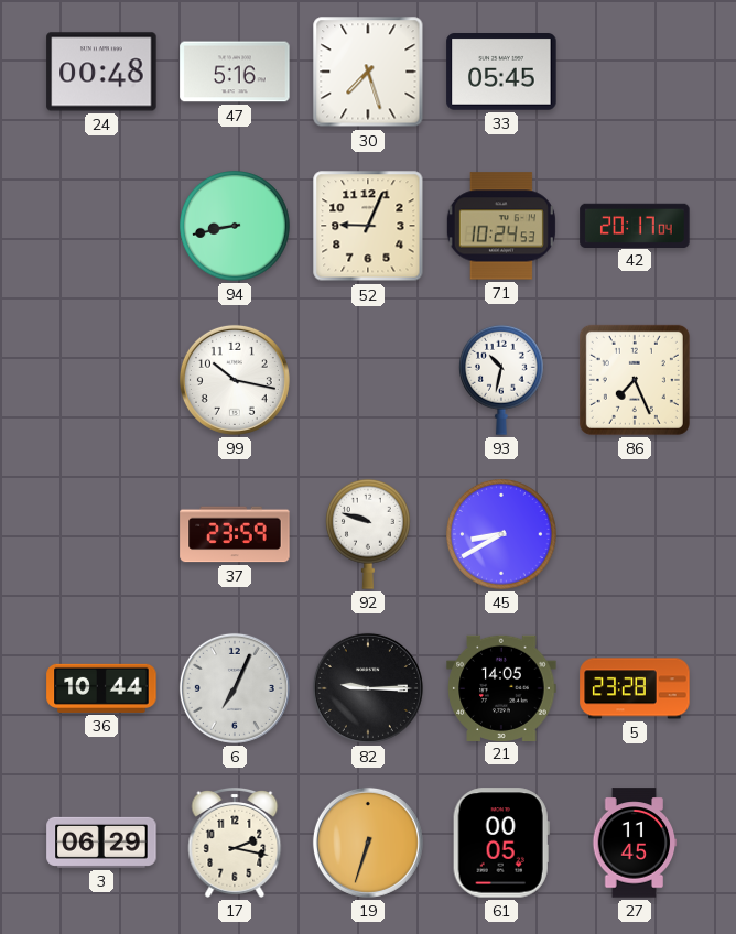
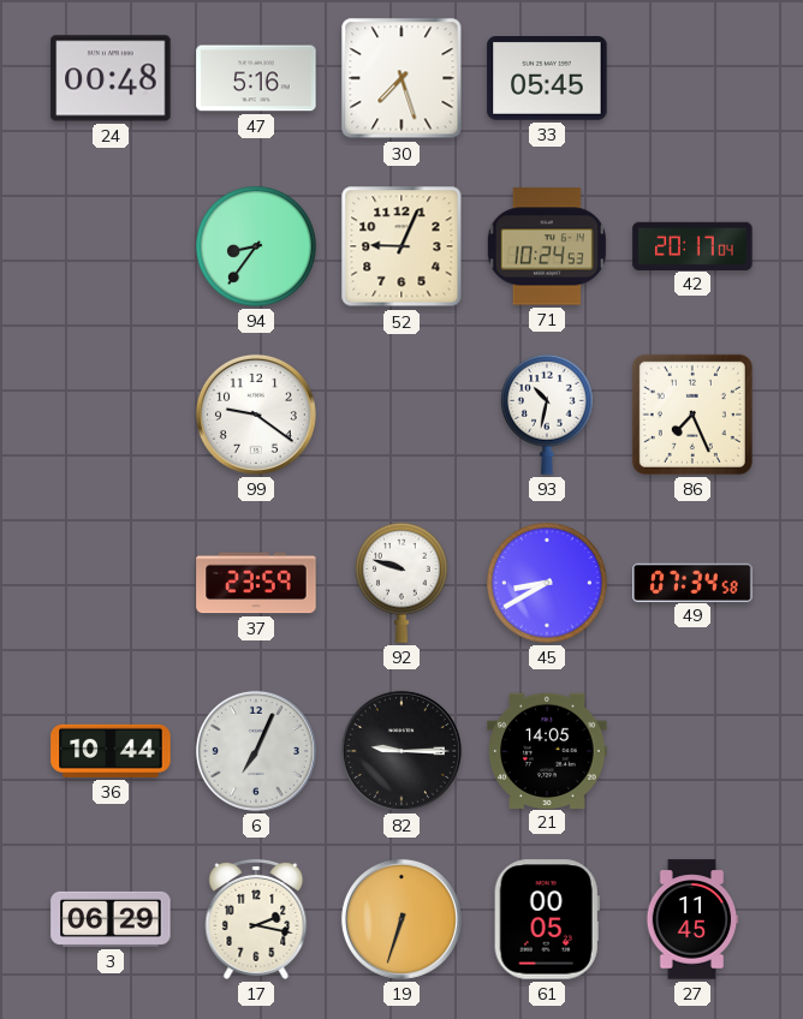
94: 8:43 -> 8:36 (256, 246)
99: 10:17 -> 9:21 (256, 415)
49: none -> 07:34 (692, 582)
5: 23:28 -> none (635, 688)
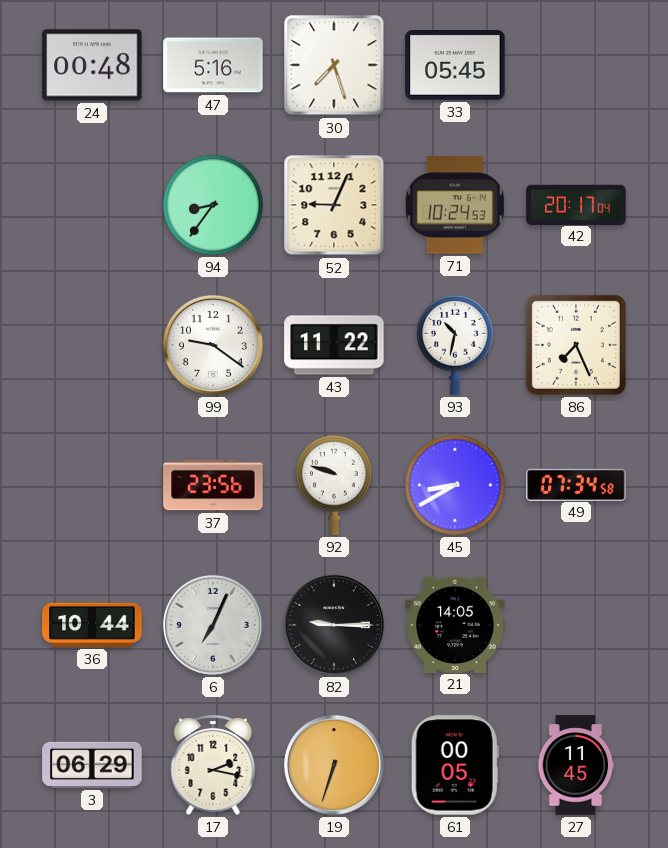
43: none -> 11:22 (334, 345)
37: 23:59 -> 23:56 (213, 485)
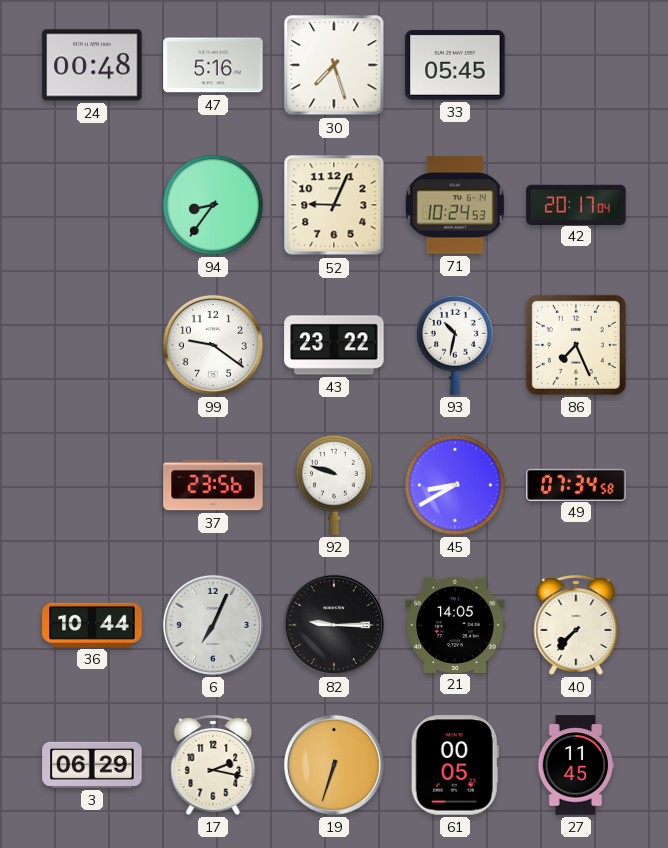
43: 11:22 -> 23:22 (334, 345)
40: none -> 7:37 (576, 625)
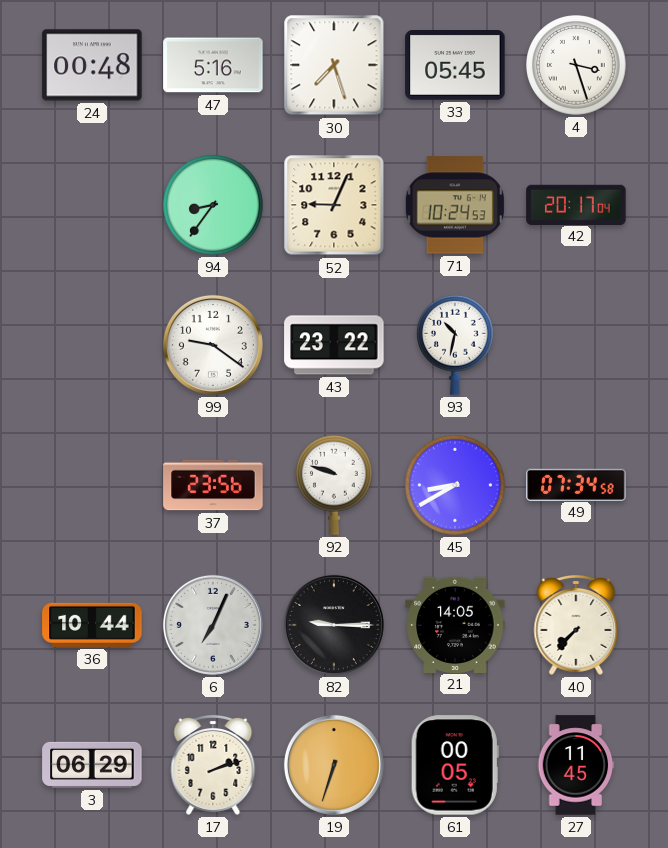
4: none -> 3:27 (576, 65)
86: 7:26 -> none (576, 345)
17: 2:17 -> 2:12 (213, 765)
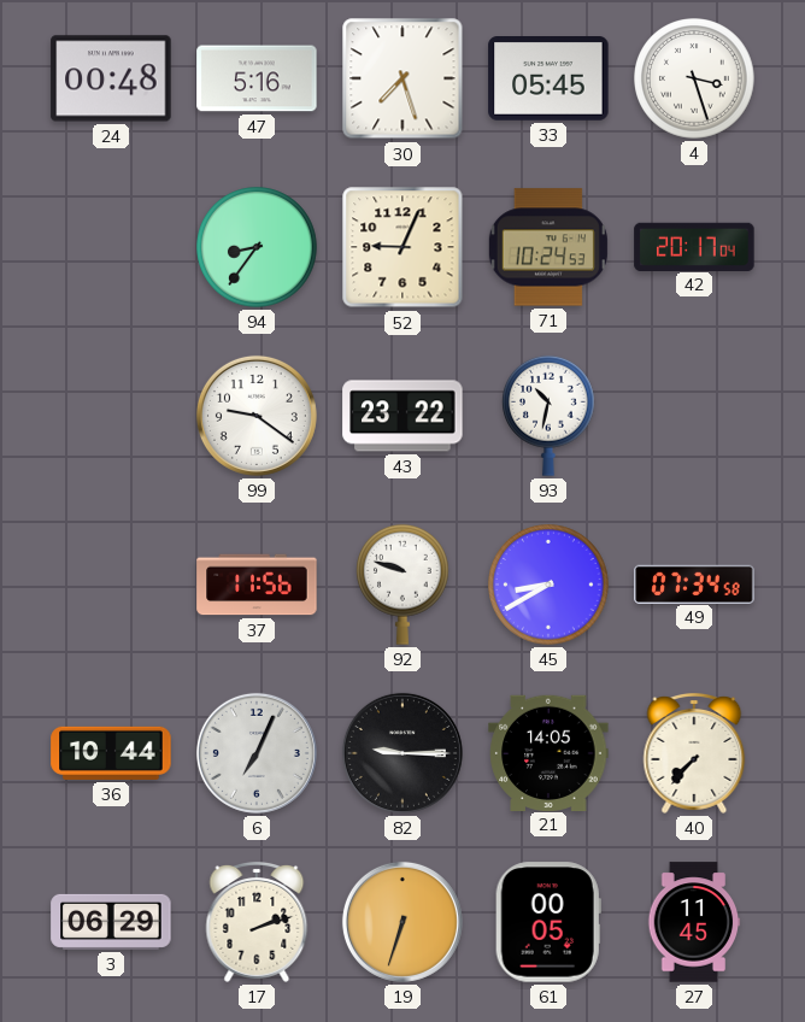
37: 23:56 -> 11:56 (257, 585)
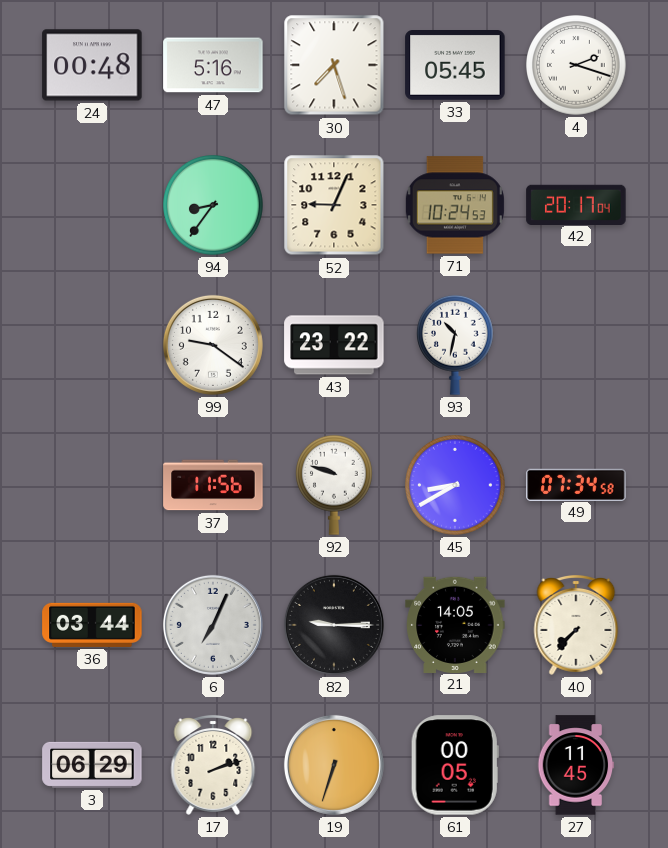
4: 3:27 -> 2:18 (576, 65)
36: 10:44 -> 03:44 (92, 625)
